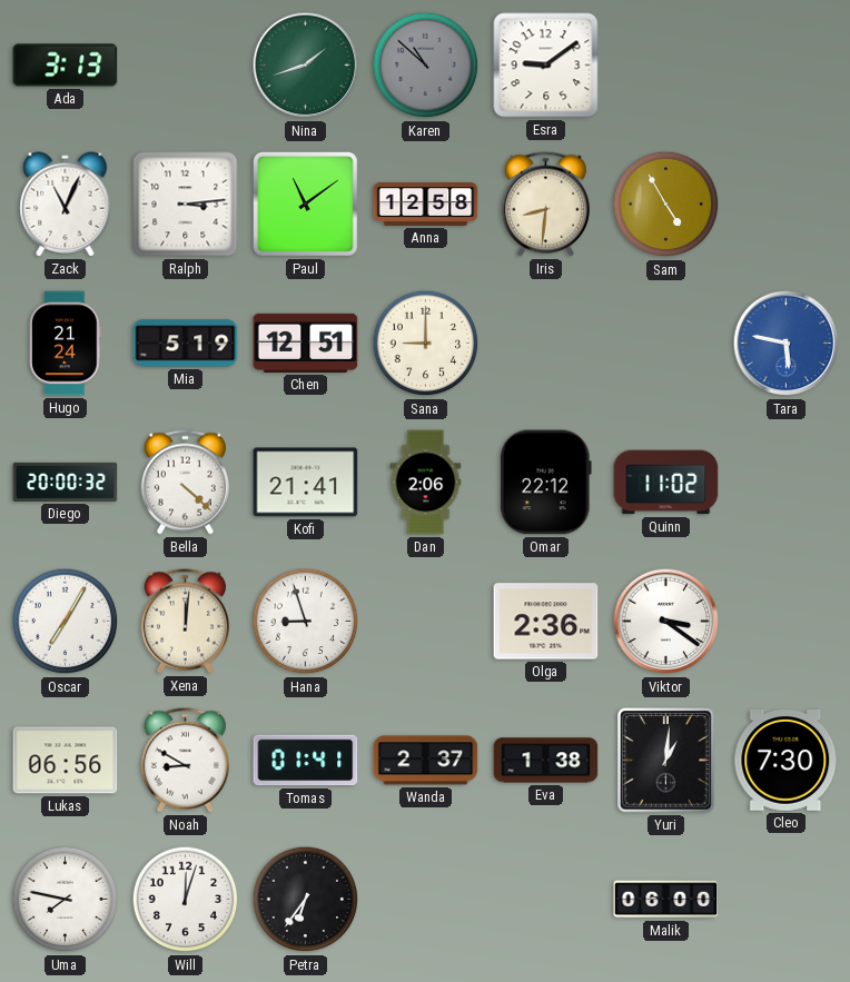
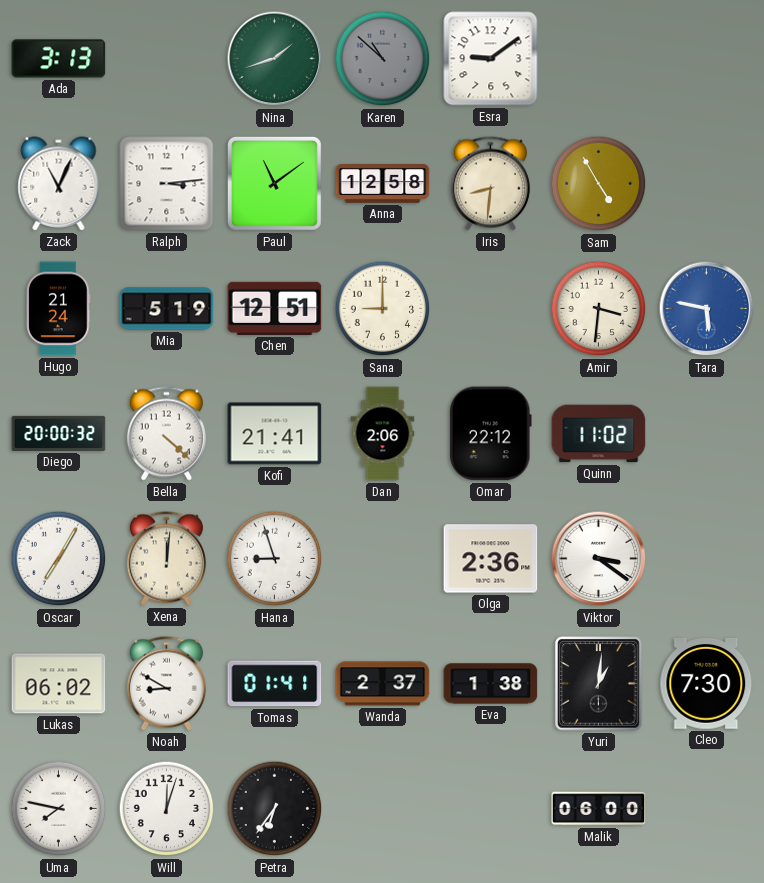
Amir: none -> 3:31 (599, 309)
Lukas: 06:56 -> 06:02 (59, 684)
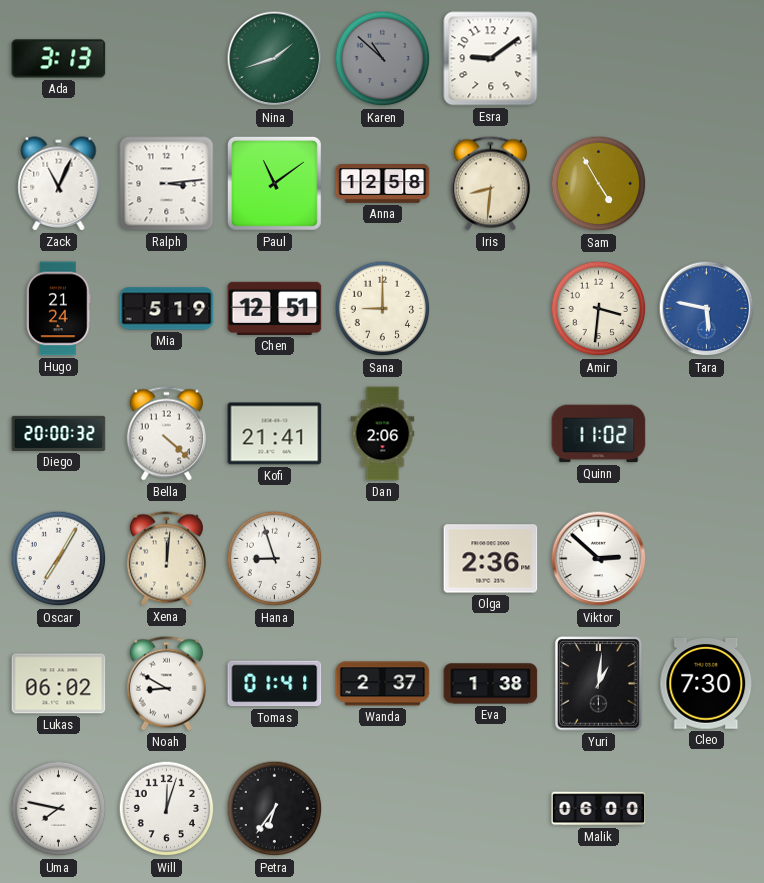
Omar: 22:12 -> none (490, 434)
Viktor: 3:21 -> 2:52 (599, 559)
